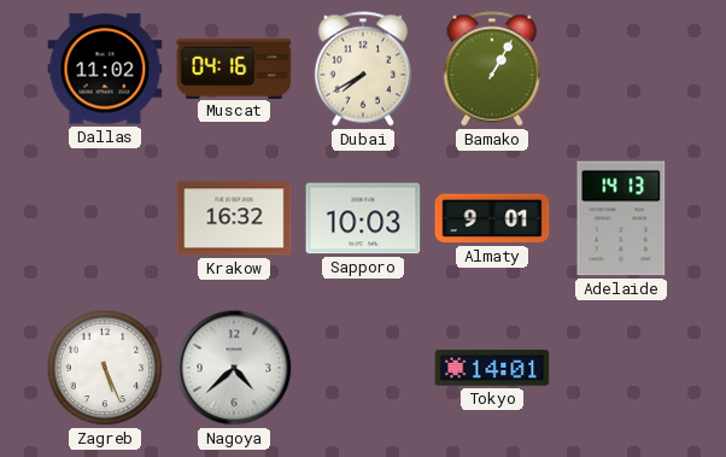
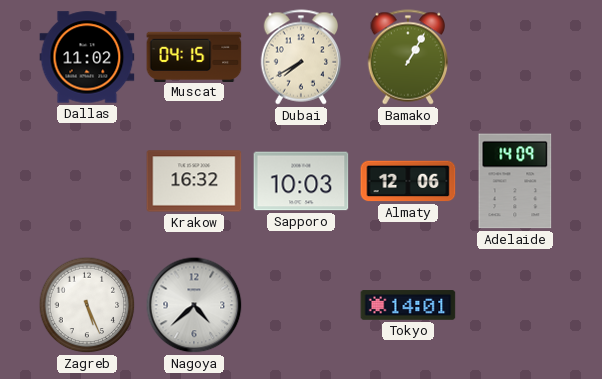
Muscat: 04:16 -> 04:15 (194, 56)
Almaty: 9:01 -> 12:06 (408, 181)
Adelaide: 14:13 -> 14:09 (515, 181)
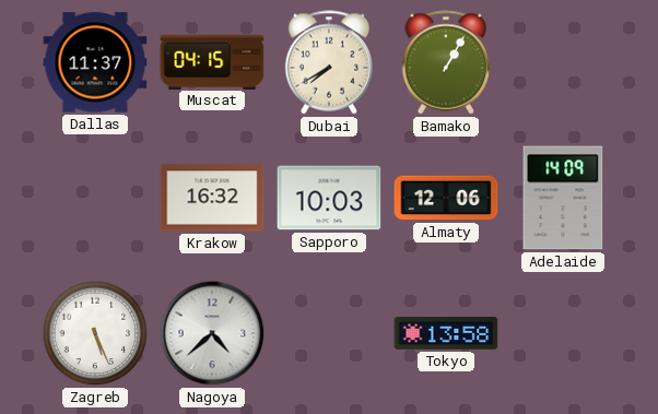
Dallas: 11:02 -> 11:37 (95, 62)
Tokyo: 14:01 -> 13:58 (446, 333)
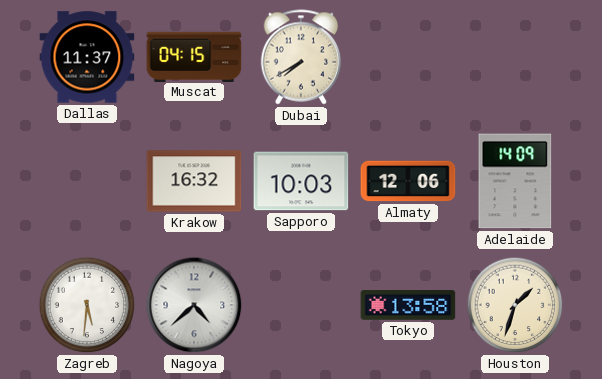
Bamako: 1:05 -> none (446, 62)
Zagreb: 5:26 -> 5:31 (87, 305)
Houston: none -> 1:33 (515, 305)
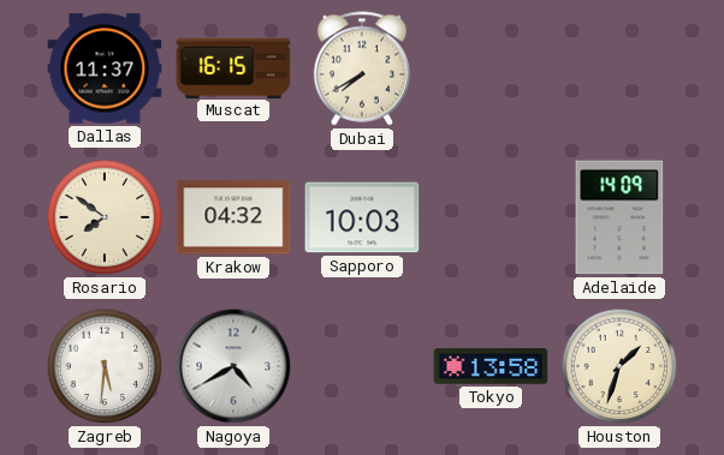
Muscat: 04:15 -> 16:15 (233, 67)
Rosario: none -> 7:51 (105, 217)
Krakow: 16:32 -> 04:32 (233, 217)
Almaty: 12:06 -> none (408, 181)
Nagoya: 4:38 -> 4:40 (233, 366)
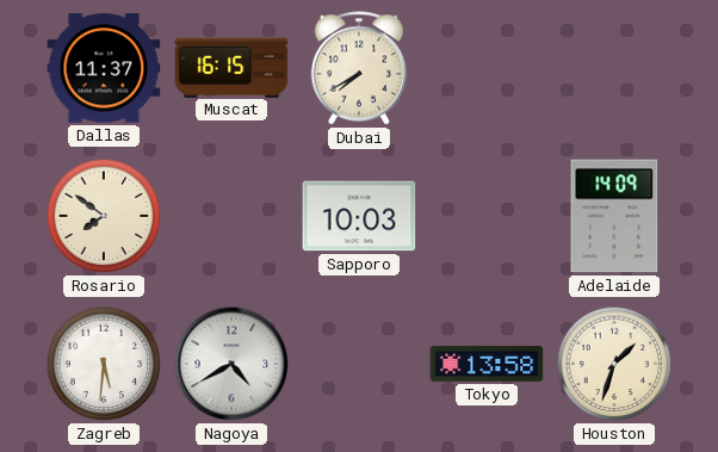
Krakow: 04:32 -> none (233, 217)
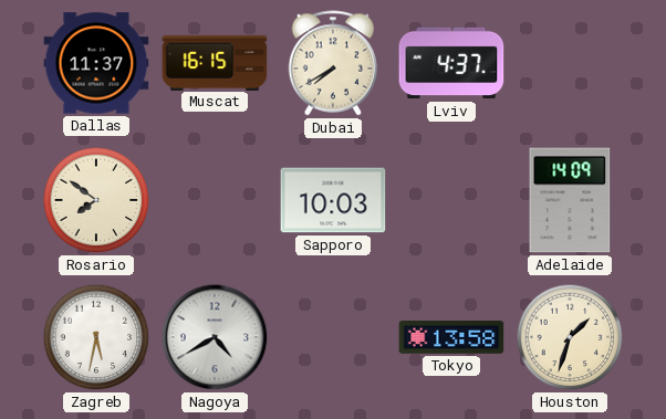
Lviv: none -> 4:37 (451, 63)
Zagreb: 5:31 -> 5:32 (96, 337)
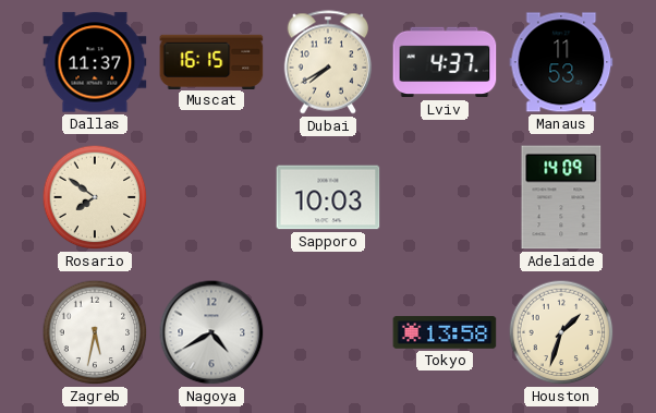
Manaus: none -> 11:53 (561, 62)
